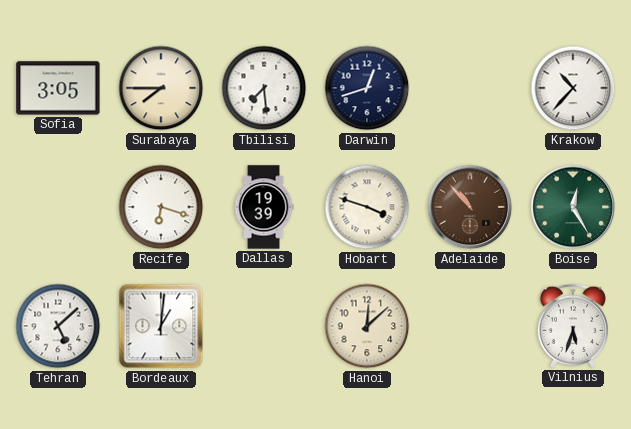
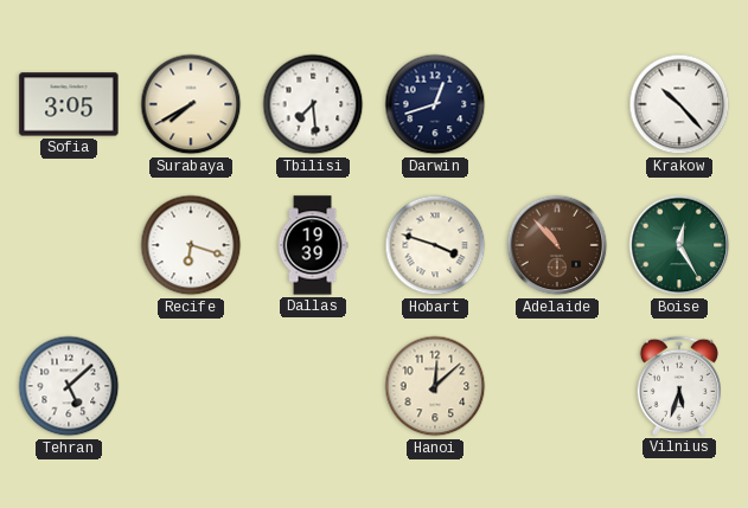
Surabaya: 7:45 -> 7:40 (191, 104)
Krakow: 10:37 -> 10:23 (679, 104)
Bordeaux: 1:01 -> none (161, 326)
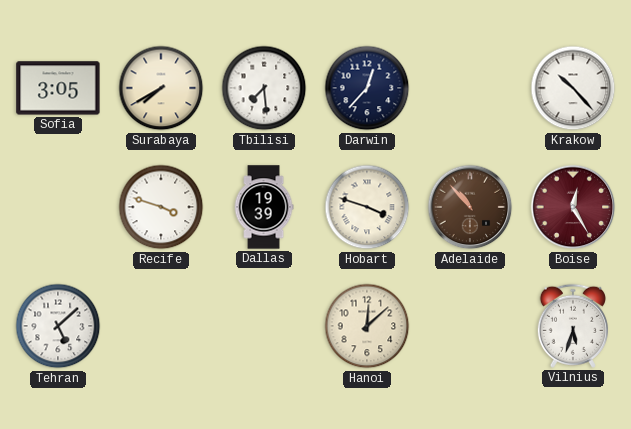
Darwin: 12:42 -> 12:37 (367, 88)
Recife: 6:18 -> 3:48 (161, 207)
Boise dial: green -> burgundy (573, 207)
